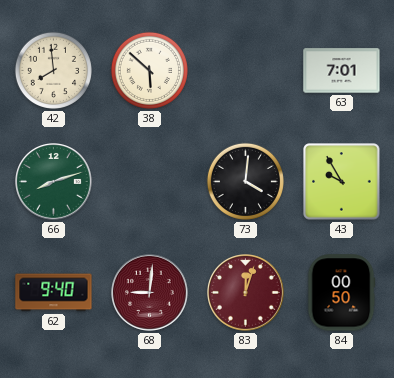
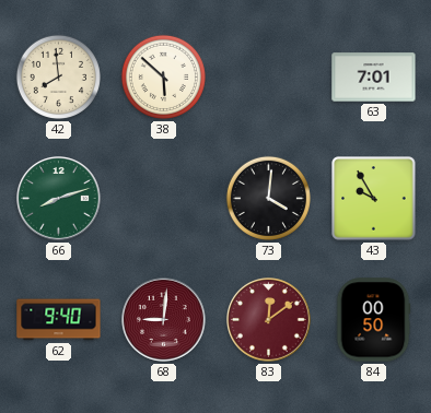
83: 12:03 -> 12:09 (269, 320)
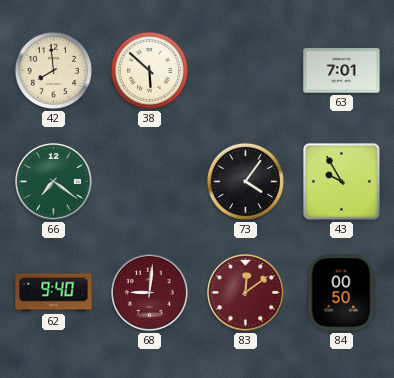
66: 8:12 -> 7:21 (54, 182)
73: 4:01 -> 4:06 (245, 181)
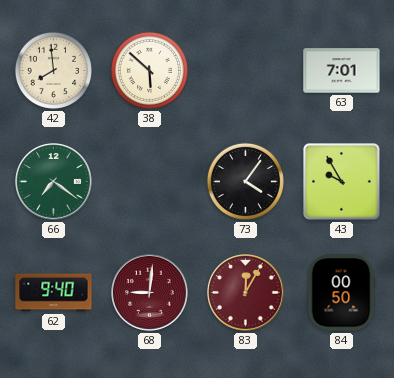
83: 12:09 -> 12:05 (246, 293)
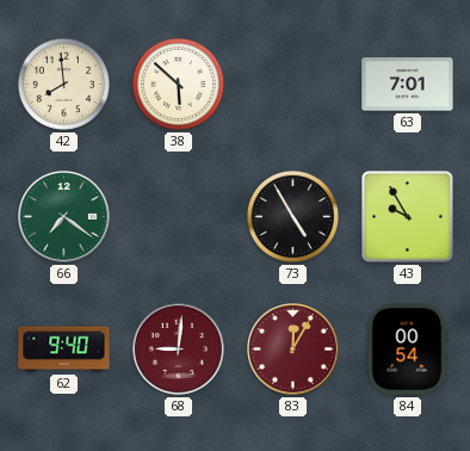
73: 4:06 -> 4:55 (292, 216)
84: 00:50 -> 00:54 (407, 350)
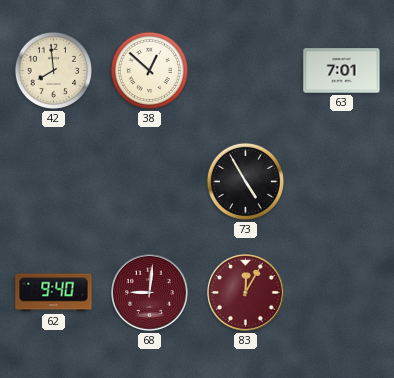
38: 5:52 -> 12:52 (149, 70)
66: 7:21 -> none (64, 217)
43: 9:55 -> none (408, 217)
84: 00:54 -> none (407, 350)
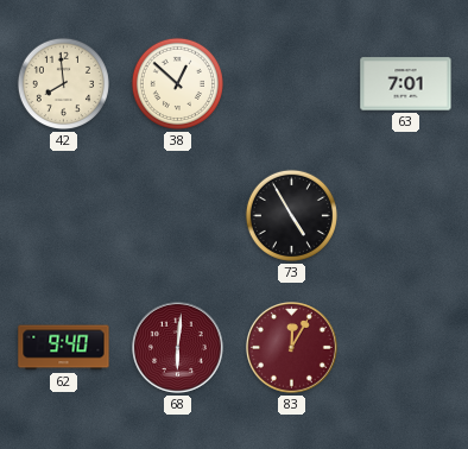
68: 9:01 -> 6:01 (178, 348)
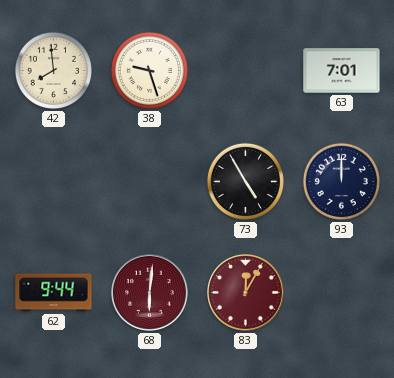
38: 12:52 -> 9:27 (149, 70)
93: none -> 12:00 (341, 181)
62: 9:40 -> 9:44 (54, 293)
